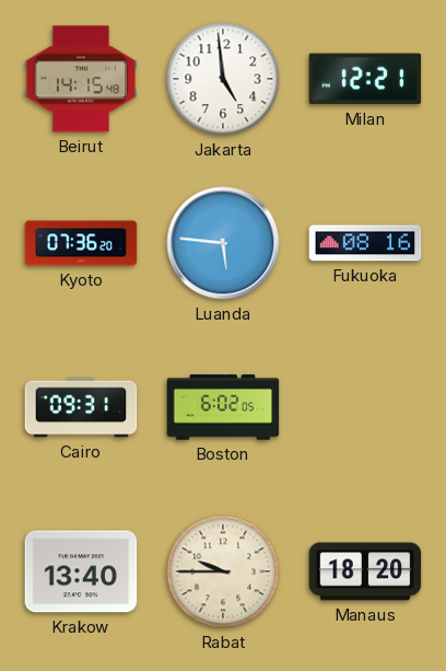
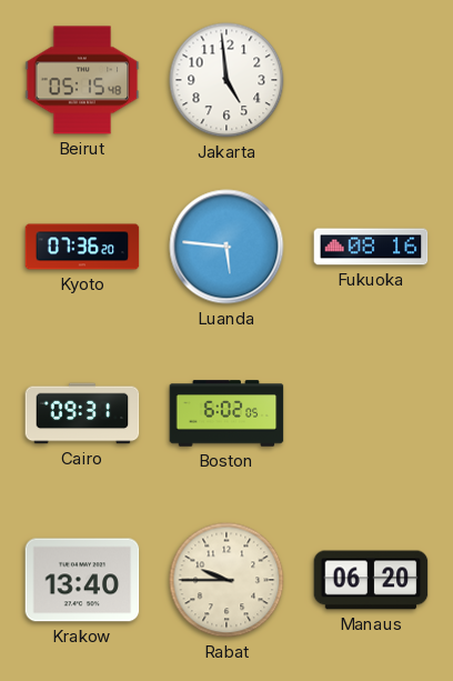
Beirut: 14:15 -> 05:15 (82, 80)
Milan: 12:21 -> none (365, 79)
Manaus: 18:20 -> 06:20 (371, 580)
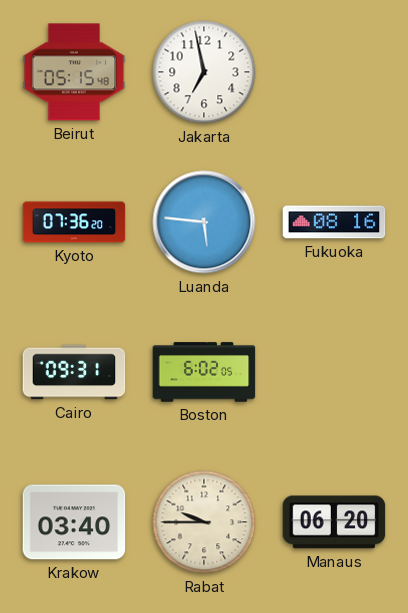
Jakarta: 4:59 -> 6:58 (204, 72)
Krakow: 13:40 -> 03:40 (74, 522)
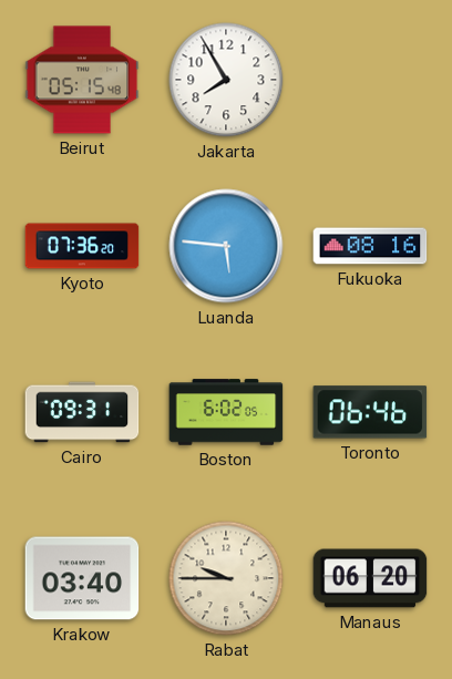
Jakarta: 6:58 -> 7:55 (226, 80)
Toronto: none -> 06:46 (370, 412)
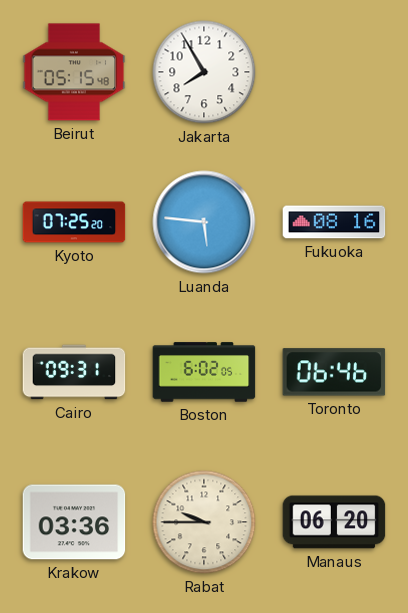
Kyoto: 07:36 -> 07:25 (74, 222)
Krakow: 03:40 -> 03:36 (74, 522)
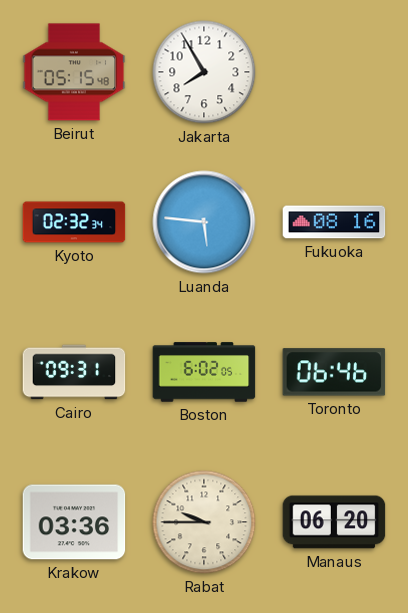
Kyoto: 07:25 -> 02:32 (74, 222)
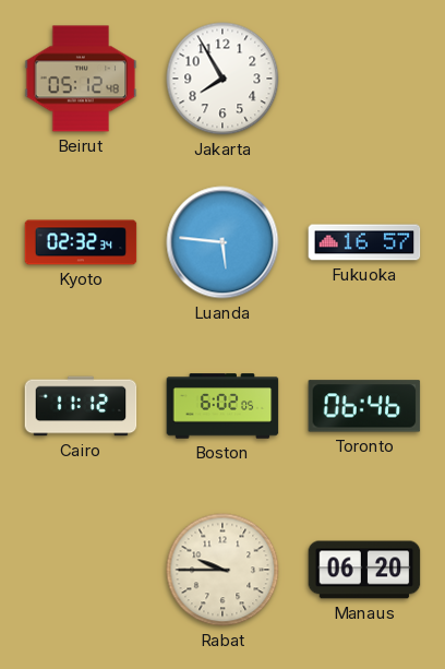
Beirut: 05:15 -> 05:12 (81, 79)
Fukuoka: 08:16 -> 16:57 (364, 242)
Cairo: 09:31 -> 11:12 (81, 406)
Krakow: 03:36 -> none (74, 522)
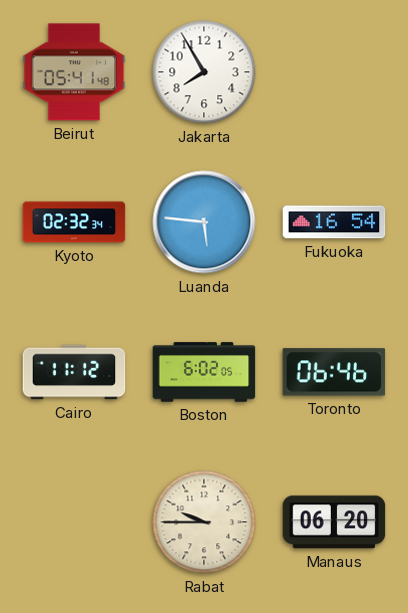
Beirut: 05:12 -> 05:41 (74, 72)
Fukuoka: 16:57 -> 16:54 (334, 222)
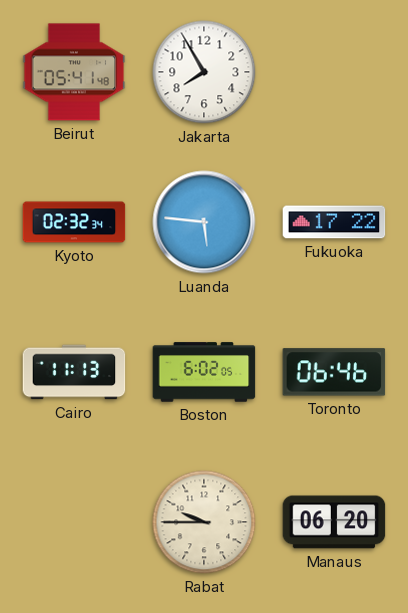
Fukuoka: 16:54 -> 17:22 (334, 222)
Cairo: 11:12 -> 11:13 (74, 372)
